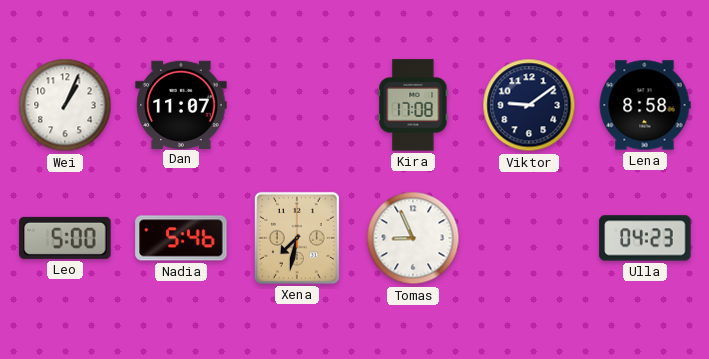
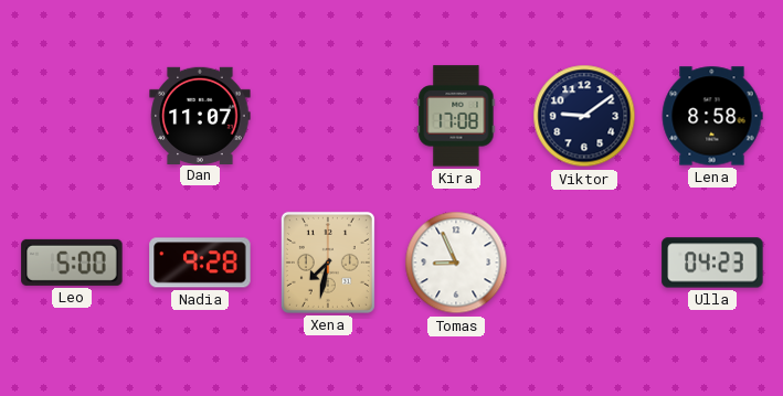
Wei: 1:04 -> none (65, 105)
Nadia: 5:46 -> 9:28 (200, 263)
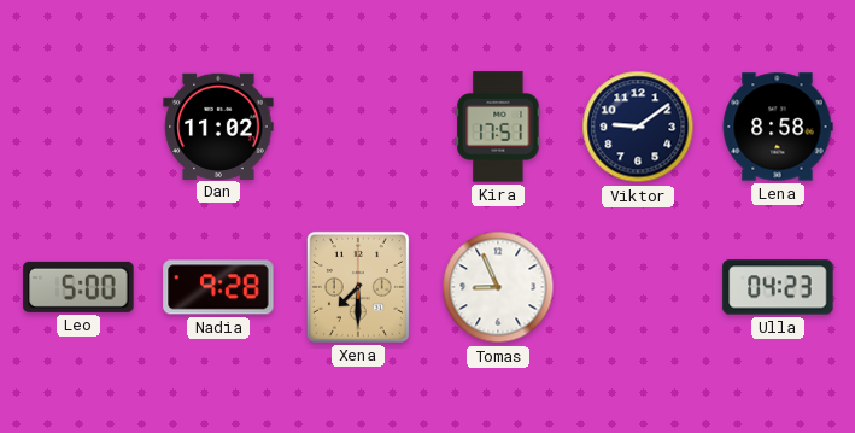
Dan: 11:07 -> 11:02 (218, 125)
Kira: 17:08 -> 17:51 (498, 127)
Xena: 7:32 -> 7:30 (358, 287)
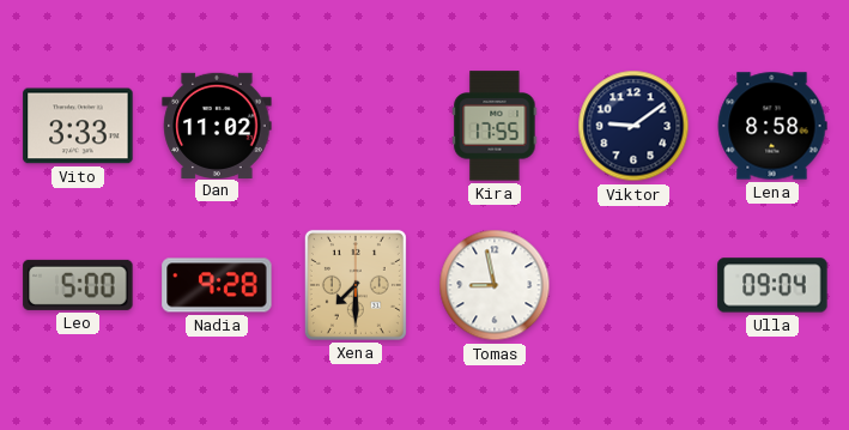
Vito: none -> 3:33 (78, 126)
Kira: 17:51 -> 17:55 (495, 126)
Tomas: 8:56 -> 8:58 (495, 285)
Ulla: 04:23 -> 09:04 (772, 285)
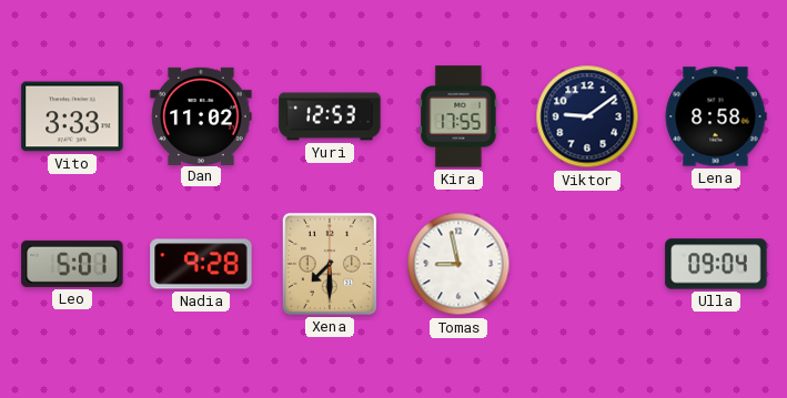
Yuri: none -> 12:53 (330, 116)
Leo: 5:00 -> 5:01 (72, 264)
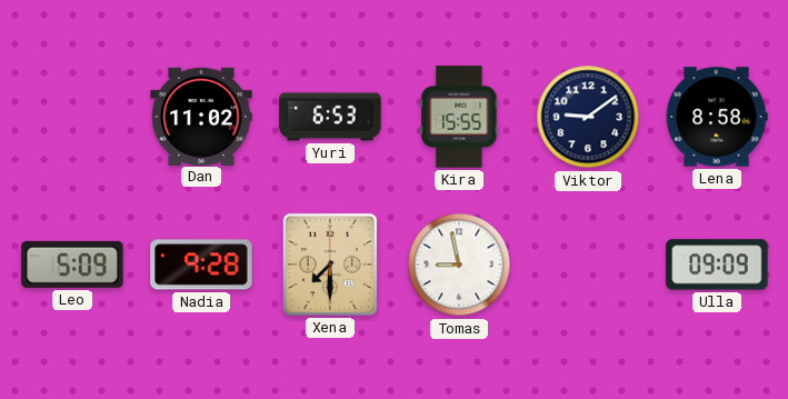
Vito: 3:33 -> none (72, 116)
Yuri: 12:53 -> 6:53 (330, 117)
Kira: 17:55 -> 15:55 (459, 117)
Leo: 5:01 -> 5:09 (72, 265)
Ulla: 09:04 -> 09:09 (717, 265)
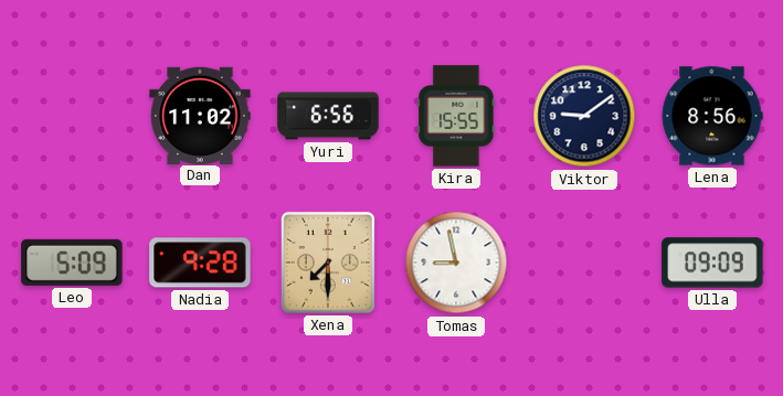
Yuri: 6:53 -> 6:56 (328, 116)
Lena: 8:58 -> 8:56 (712, 116)
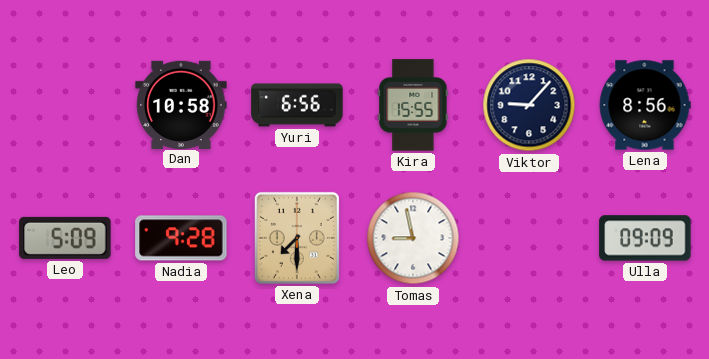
Dan: 11:02 -> 10:58 (181, 104)
Viktor: 9:09 -> 9:07 (529, 105)
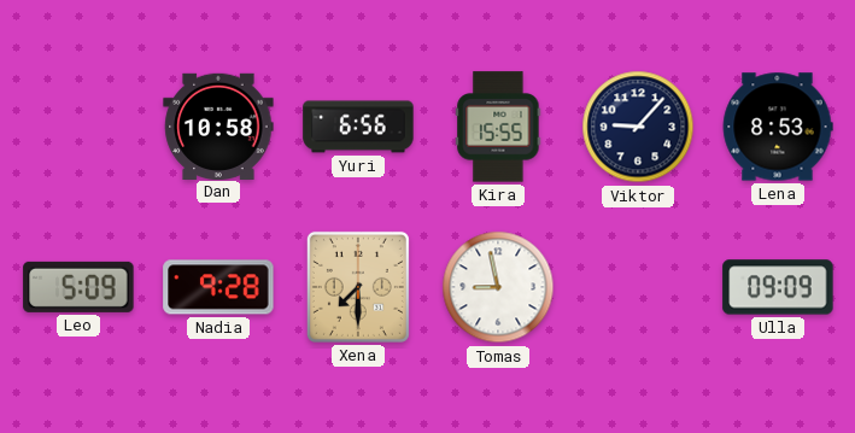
Lena: 8:56 -> 8:53 (778, 127)
